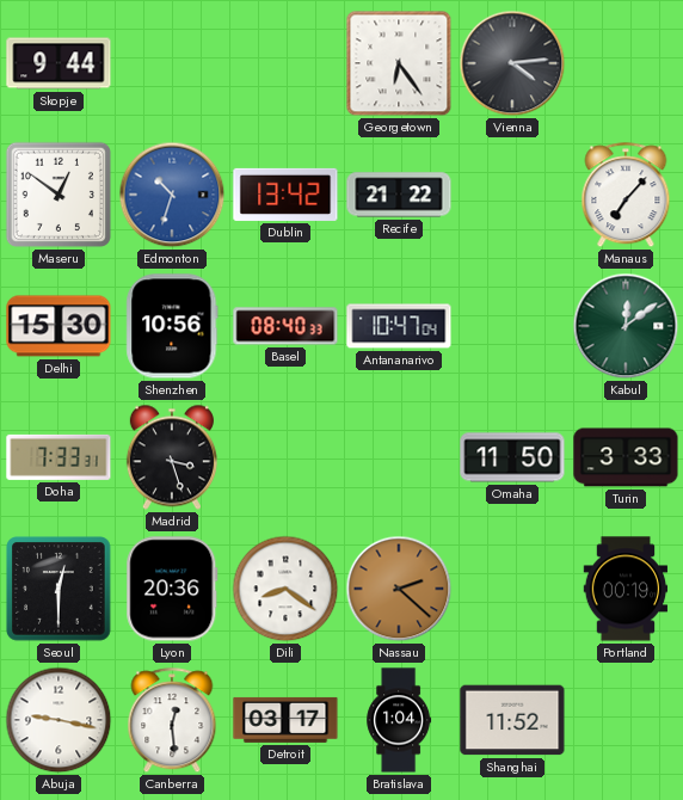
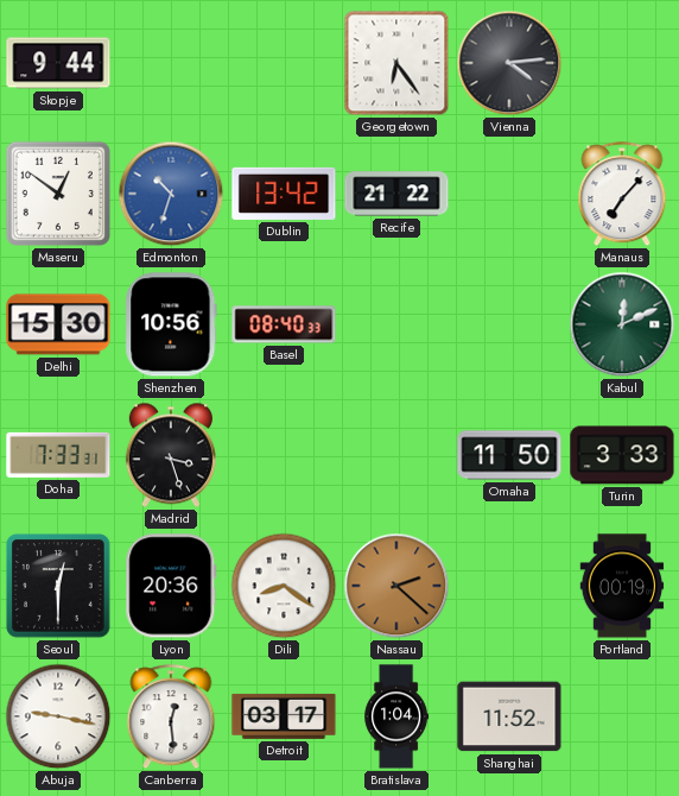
Antananarivo: 10:47 -> none (399, 326)
Kabul: 12:09 -> 12:11 (622, 324)
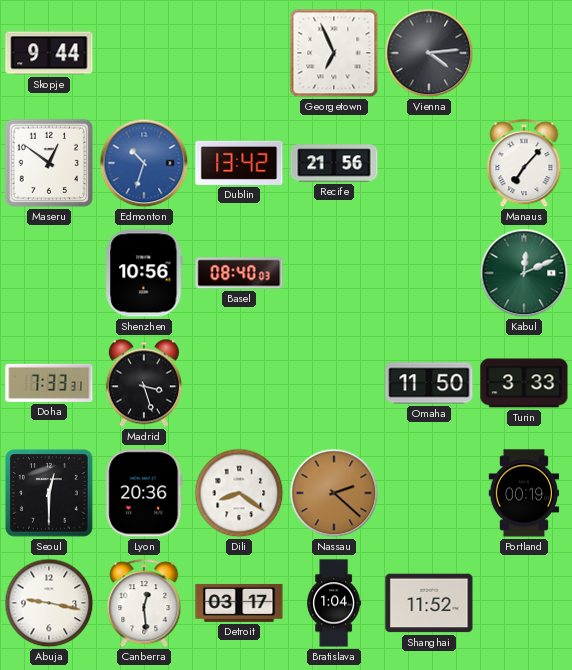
Georgetown: 6:24 -> 6:56 (334, 53)
Recife: 21:22 -> 21:56 (334, 163)
Delhi: 15:30 -> none (58, 324)
Basel: 08:40:33 -> 08:40:03 (239, 273)
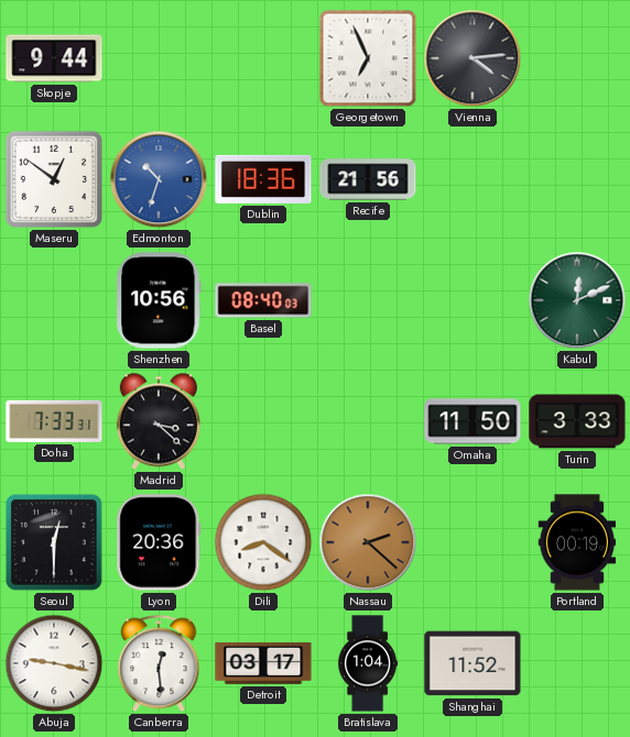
Dublin: 13:42 -> 18:36 (263, 179)
Manaus: 7:07 -> none (524, 164)
Madrid: 3:27 -> 3:22 (159, 421)
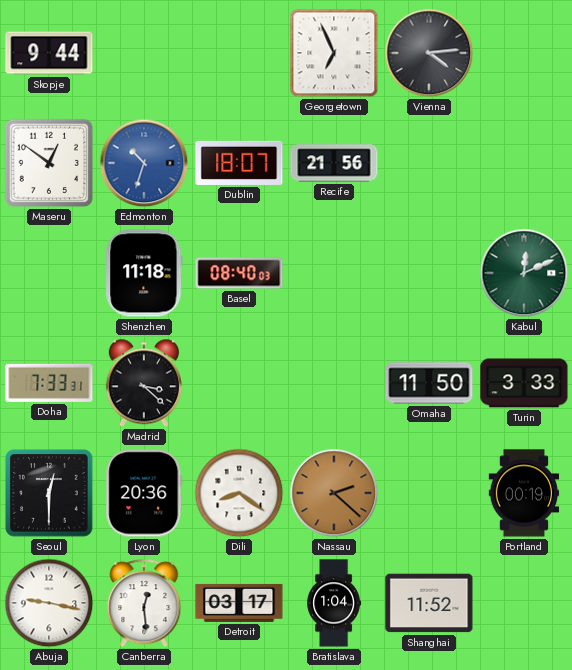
Dublin: 18:36 -> 18:07 (239, 163)
Shenzhen: 10:56 -> 11:18 (144, 273)
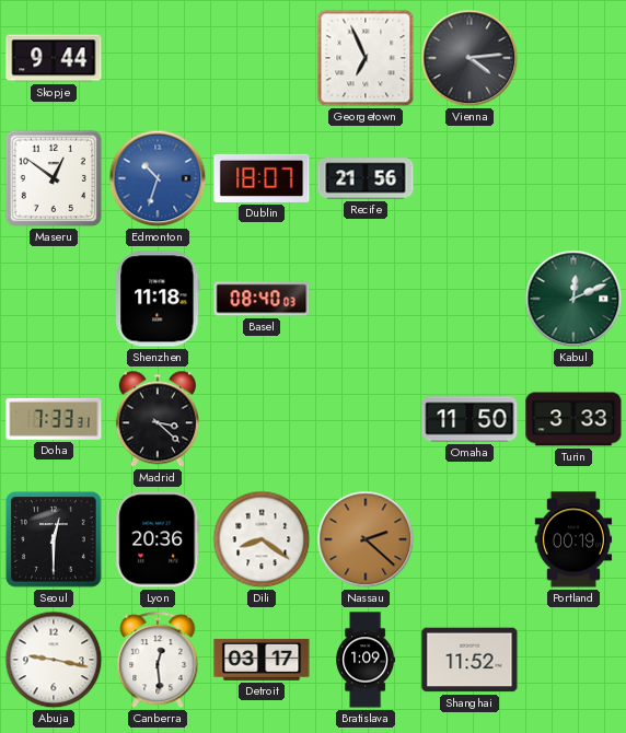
Bratislava: 1:04 -> 1:09 (366, 660)
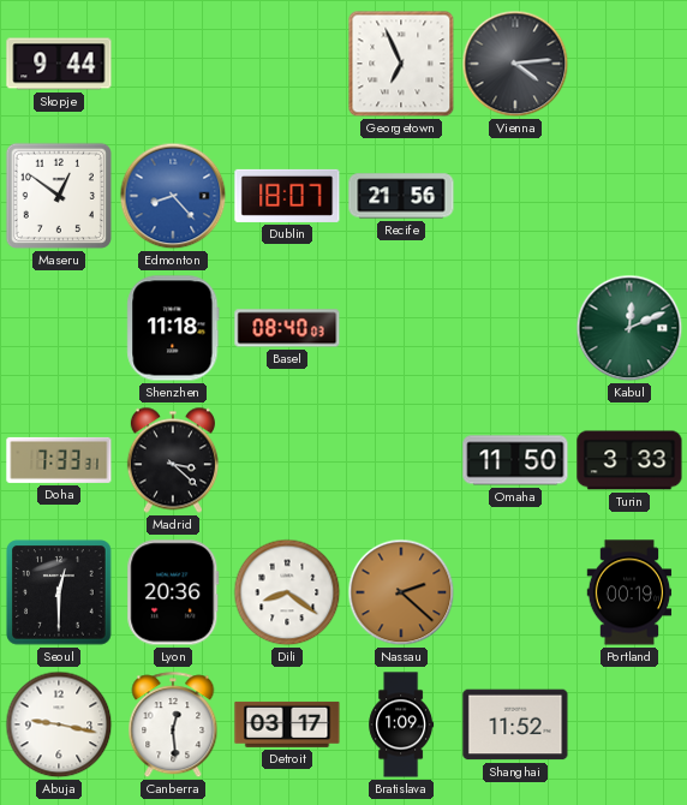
Edmonton: 10:33 -> 8:23 (173, 196)
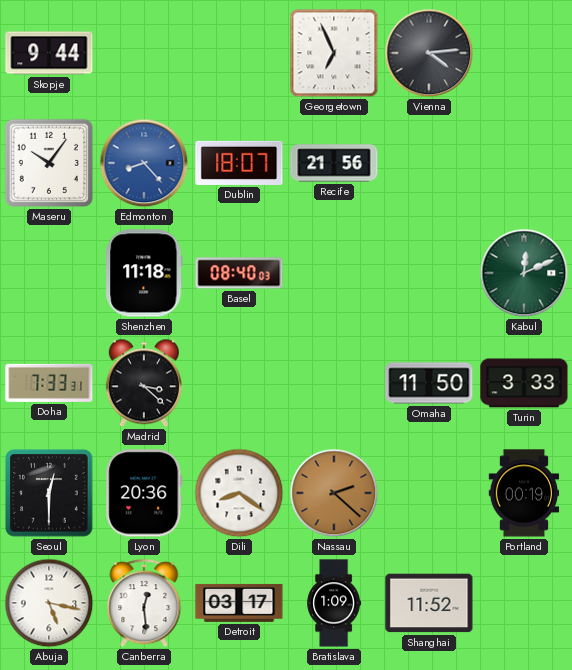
Maseru: 12:51 -> 10:06 (49, 163)
Abuja: 9:17 -> 5:17 (49, 603)
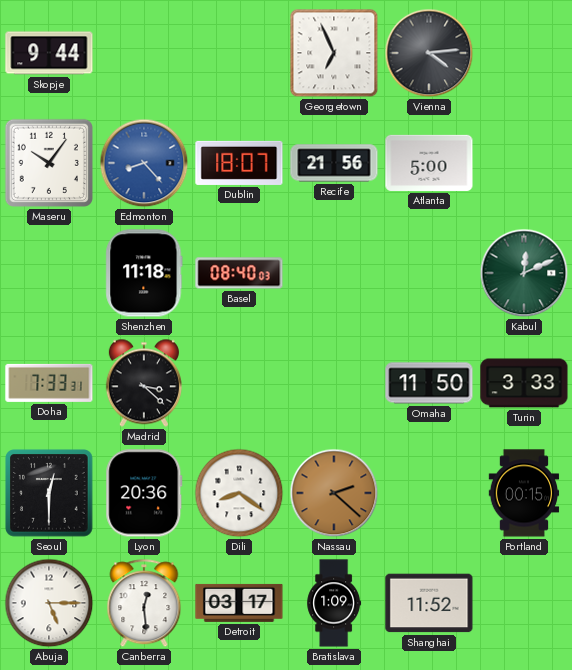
Atlanta: none -> 5:00 (429, 163)
Portland: 00:19 -> 00:15 (524, 493)
Abuja: 5:17 -> 5:15 (49, 603)
